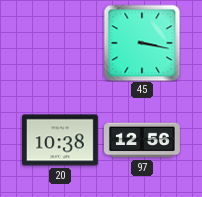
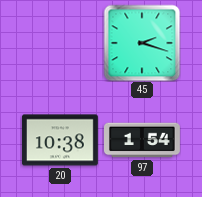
45: 3:17 -> 2:18 (142, 43)
97: 12:56 -> 1:54 (143, 140)
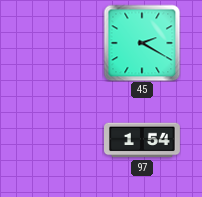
45: 2:18 -> 2:20 (142, 43)
20: 10:38 -> none (60, 140)
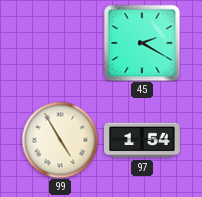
99: none -> 4:55 (60, 140)
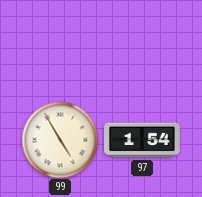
45: 2:20 -> none (142, 43)
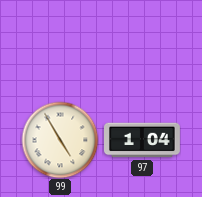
97: 1:54 -> 1:04 (143, 140)
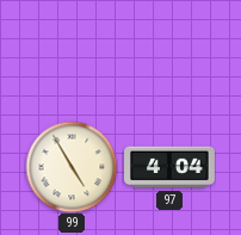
97: 1:04 -> 4:04 (171, 167)
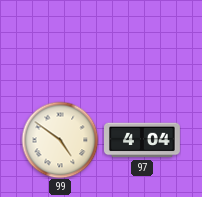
99: 4:55 -> 4:51 (60, 140)
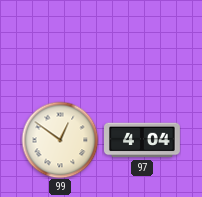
99: 4:51 -> 12:51 (60, 140)
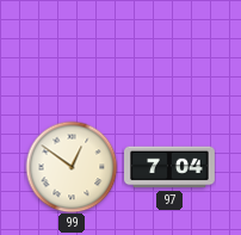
97: 4:04 -> 7:04 (171, 167)
